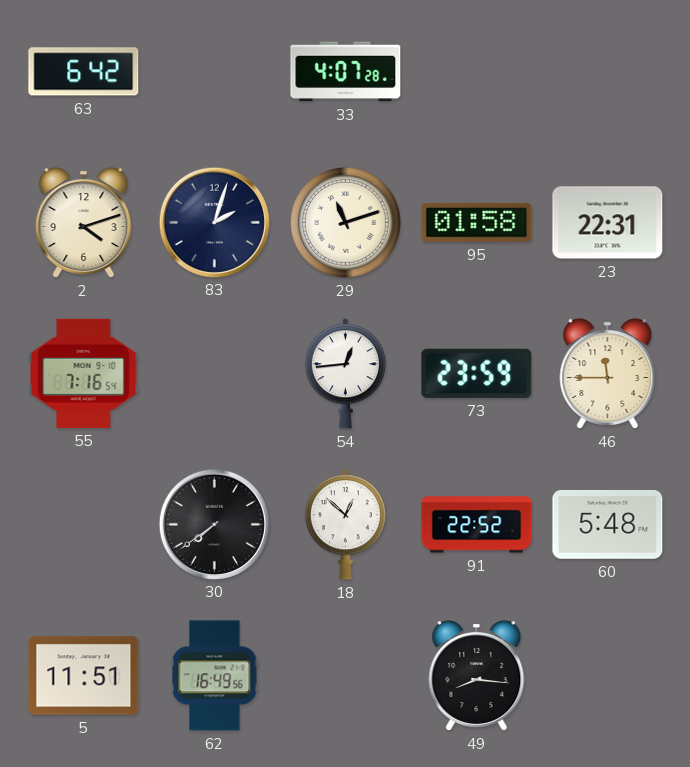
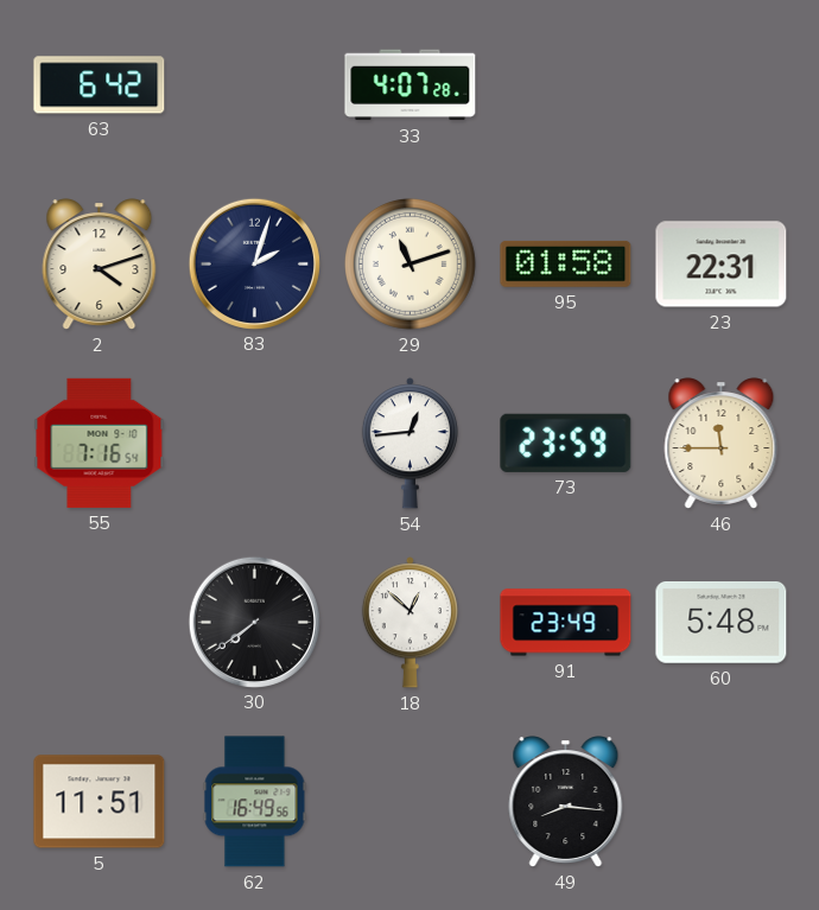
91: 22:52 -> 23:49 (566, 623)
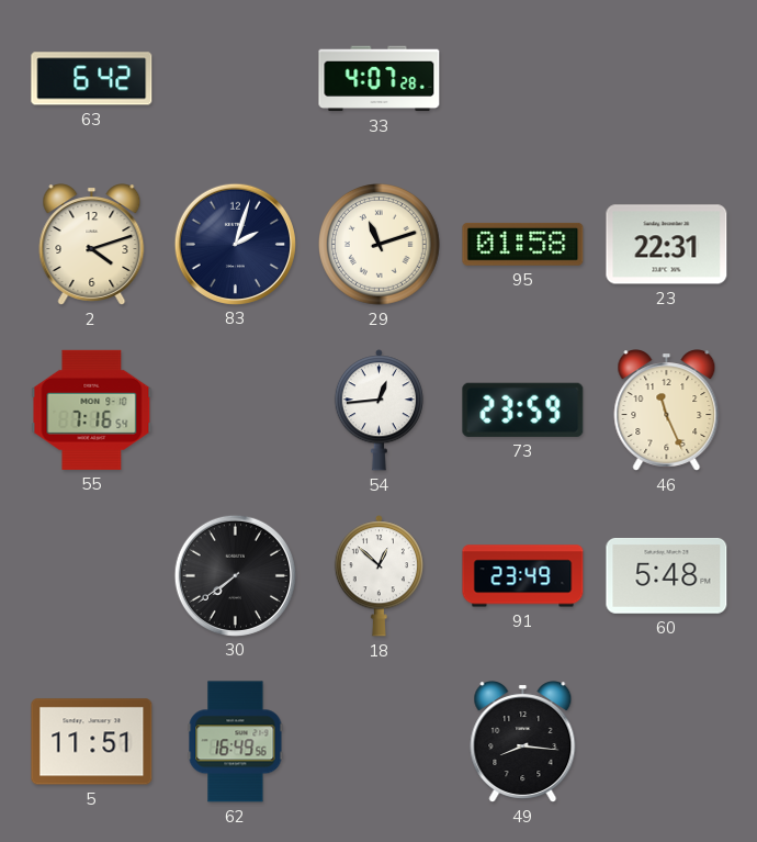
46: 11:45 -> 11:26 (667, 411)
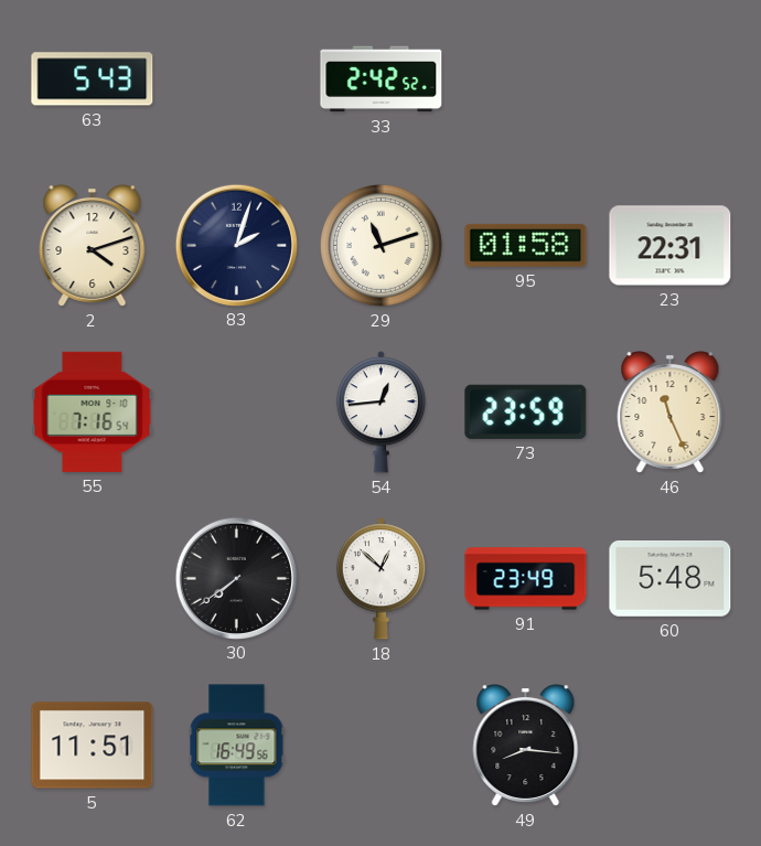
63: 6:42 -> 5:43 (93, 79)
33: 4:07 -> 2:42 (382, 79)
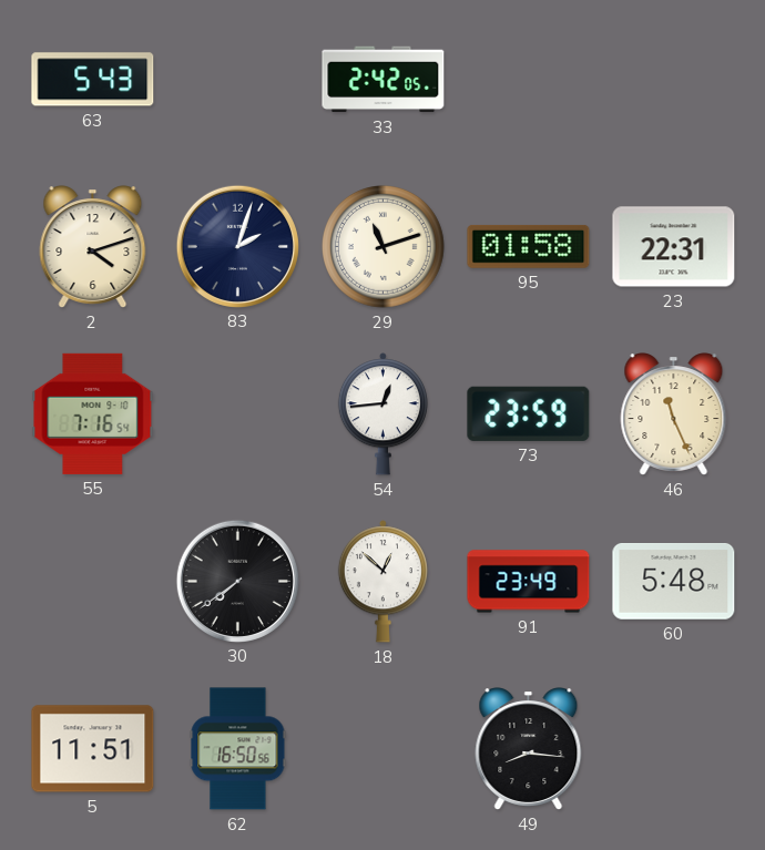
33: 2:42:52 -> 2:42:05 (384, 80)
62: 16:49 -> 16:50 (238, 749)
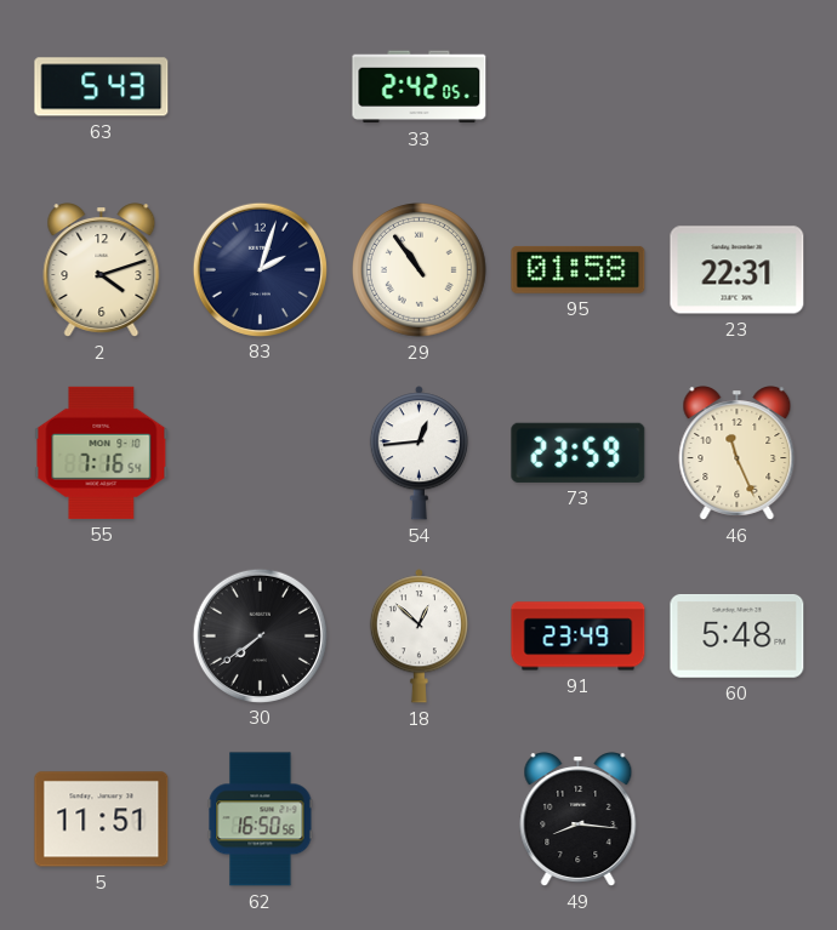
29: 11:12 -> 10:54 (420, 270)
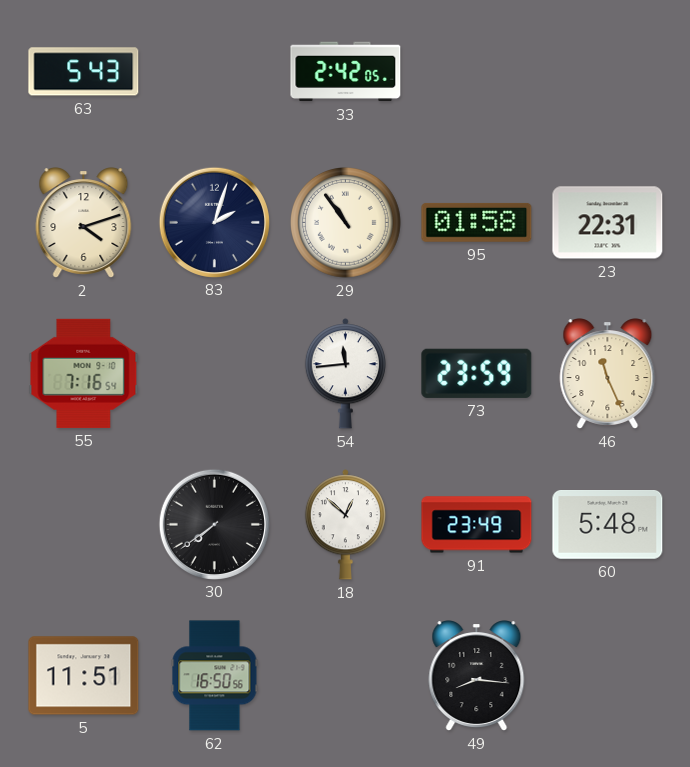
54: 12:44 -> 11:44 (345, 374)
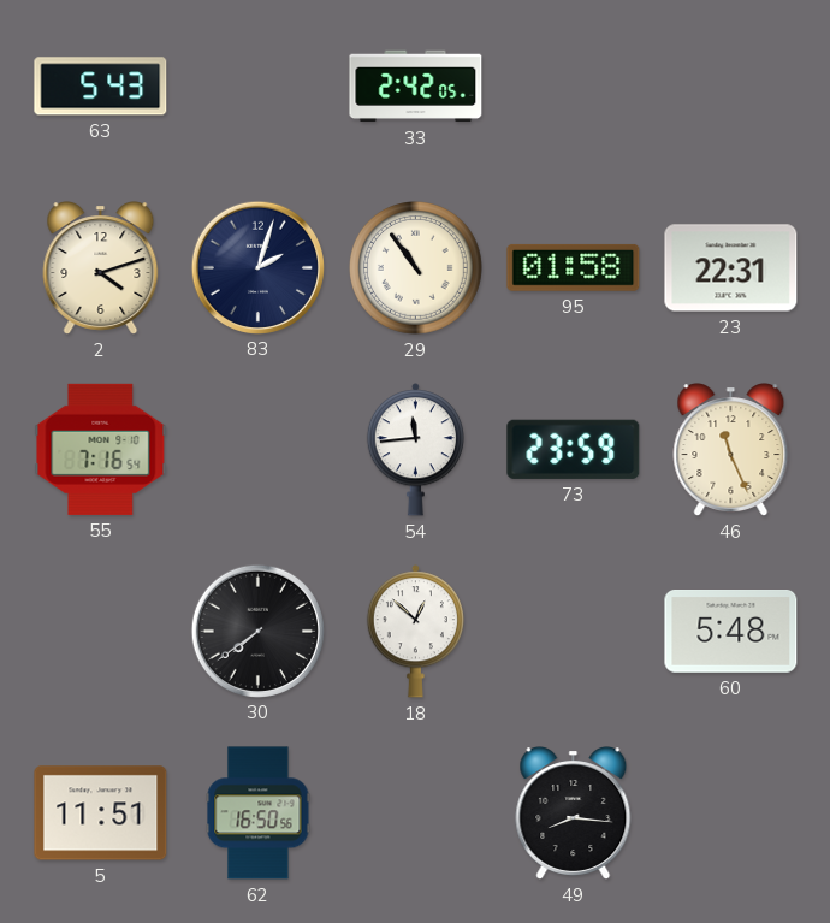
91: 23:49 -> none (477, 525)
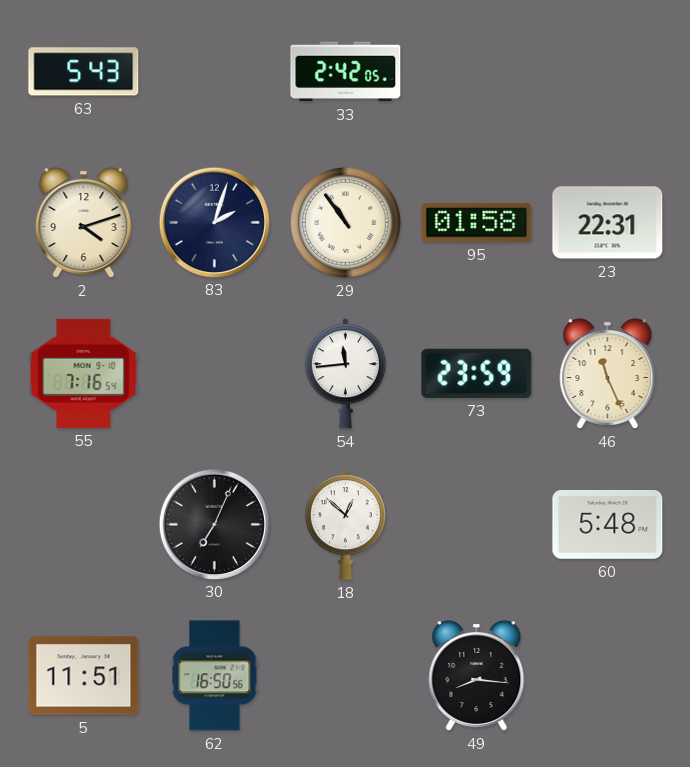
30: 7:39 -> 7:04 (214, 524)
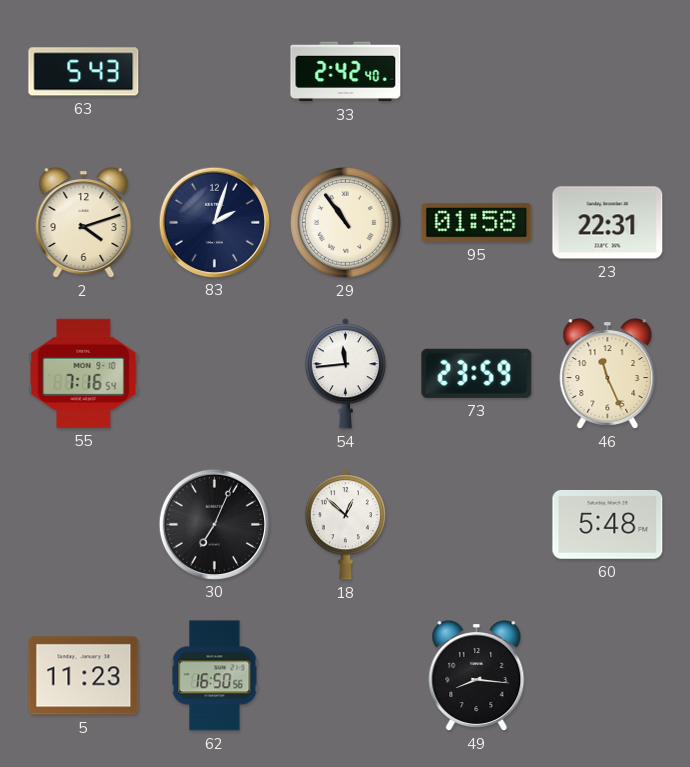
33: 2:42:05 -> 2:42:40 (346, 72)
5: 11:51 -> 11:23 (84, 676)
